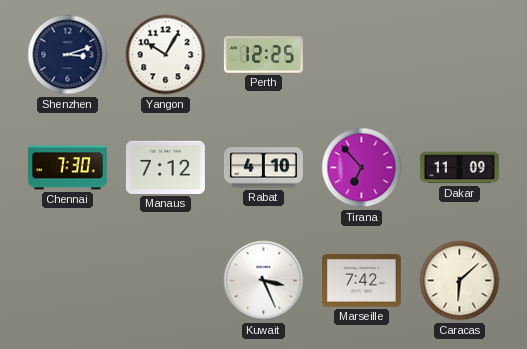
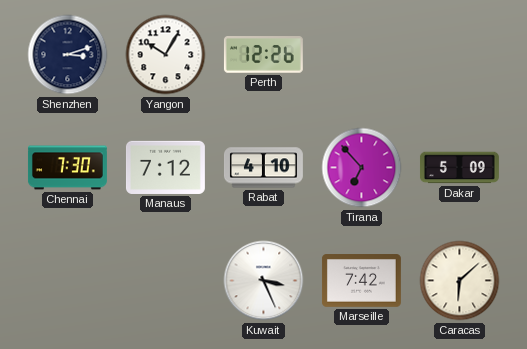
Perth: 12:25 -> 12:26 (263, 55)
Dakar: 11:09 -> 5:09 (459, 168)
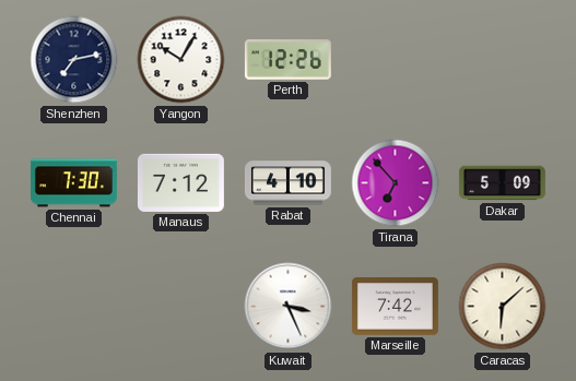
Shenzhen: 3:12 -> 7:13 (74, 60)
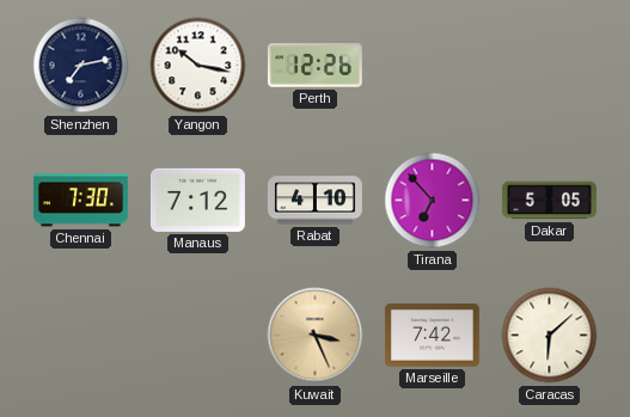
Yangon: 10:05 -> 10:17 (198, 66)
Dakar: 5:09 -> 5:05 (549, 201)
Kuwait dial: white -> champagne (316, 336)
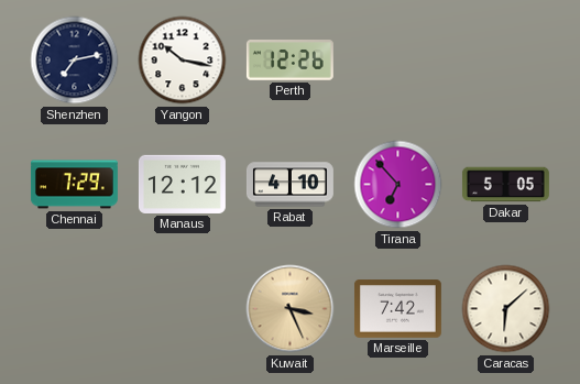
Chennai: 7:30 -> 7:29 (74, 185)
Manaus: 7:12 -> 12:12 (182, 184)
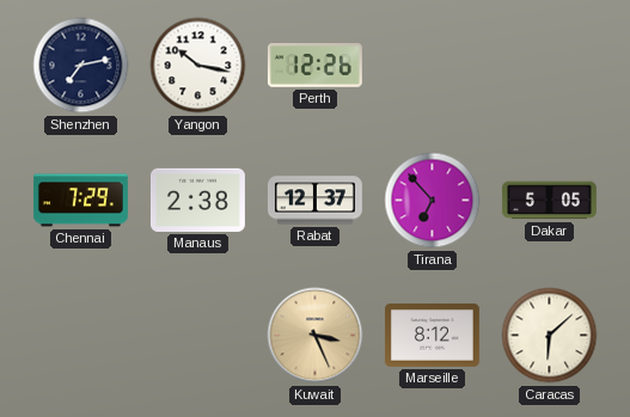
Manaus: 12:12 -> 2:38 (197, 200)
Rabat: 4:10 -> 12:37 (314, 201)
Marseille: 7:42 -> 8:12 (432, 336)
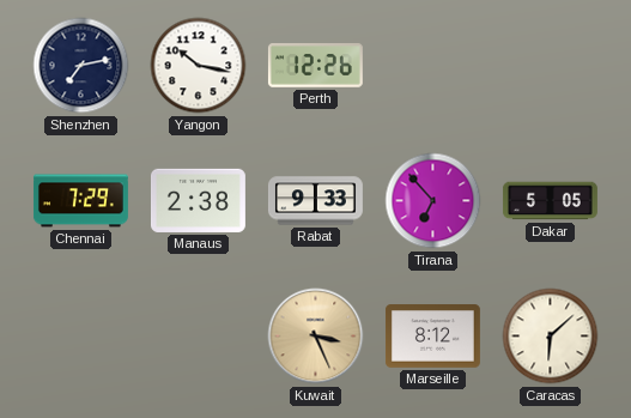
Rabat: 12:37 -> 9:33 (315, 201)
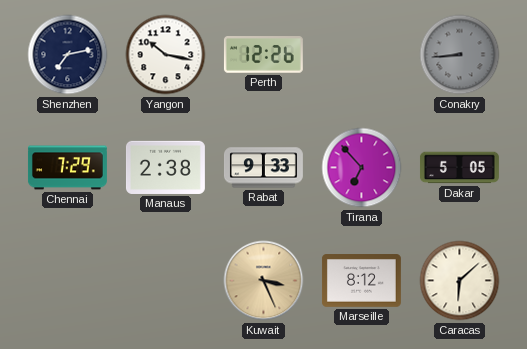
Conakry: none -> 8:44 (460, 55)
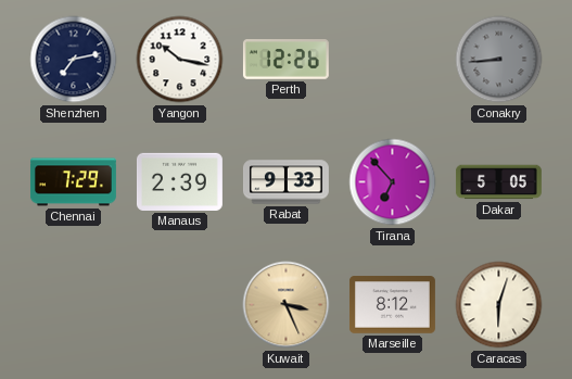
Manaus: 2:38 -> 2:39 (179, 181)
Caracas: 6:08 -> 6:03 (499, 305)
